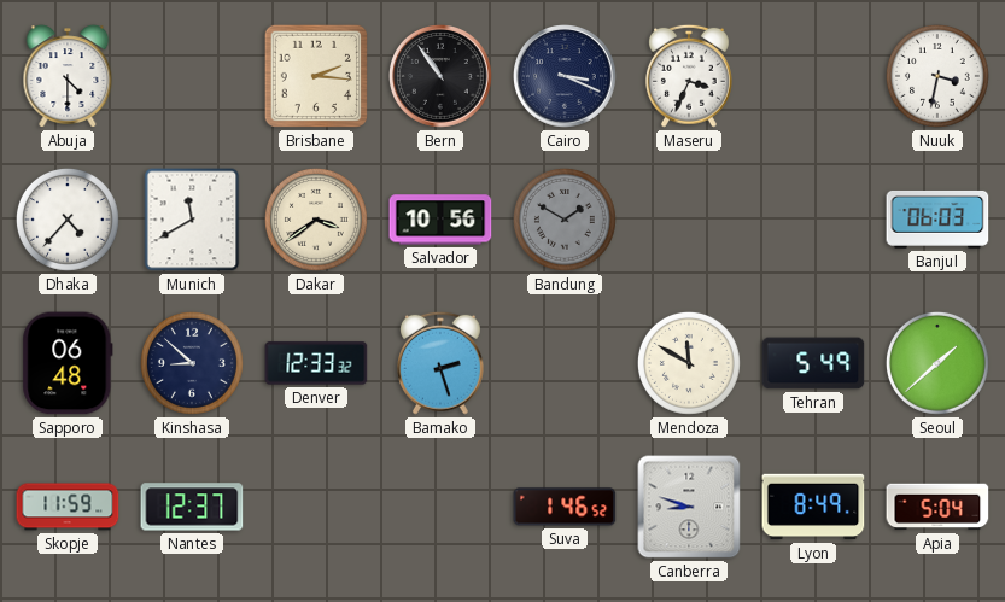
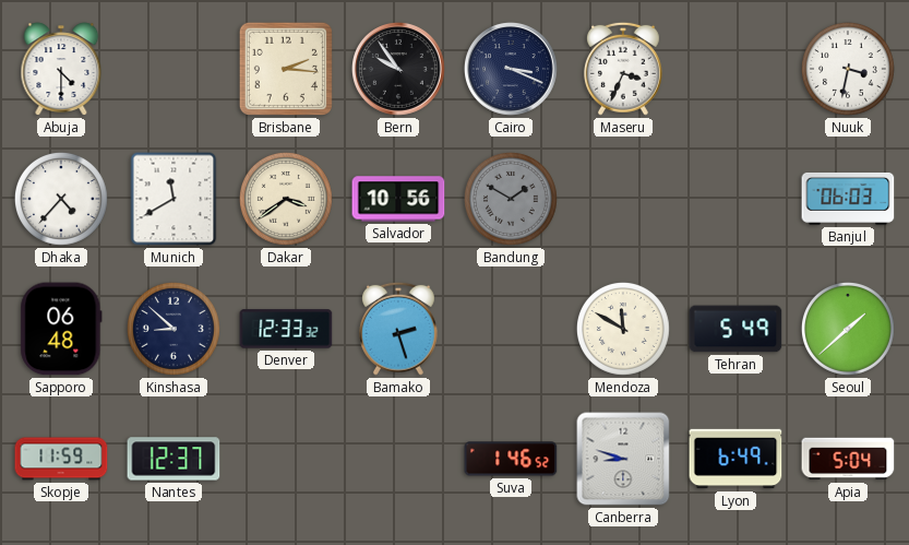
Bern: 10:54 -> 9:54 (399, 70)
Lyon: 8:49 -> 6:49 (735, 459)
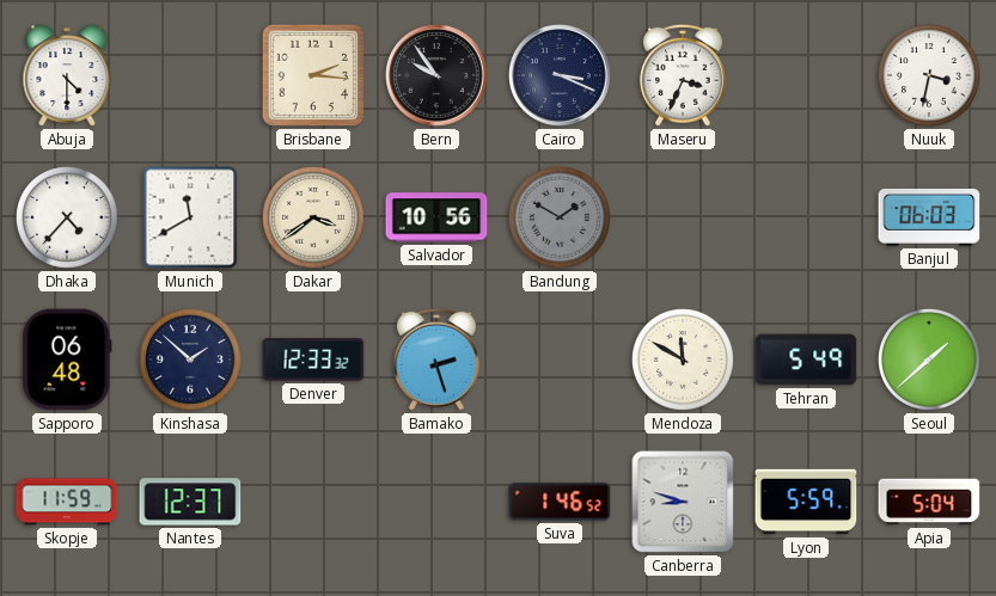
Kinshasa: 8:52 -> 1:52 (190, 360)
Lyon: 6:49 -> 5:59 (806, 502)
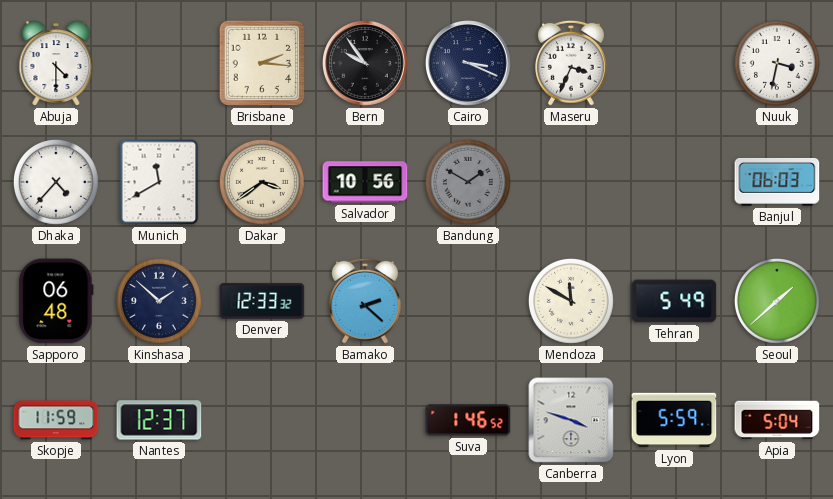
Bamako: 2:27 -> 2:22 (365, 301)
Canberra: 8:48 -> 3:48 (571, 420)
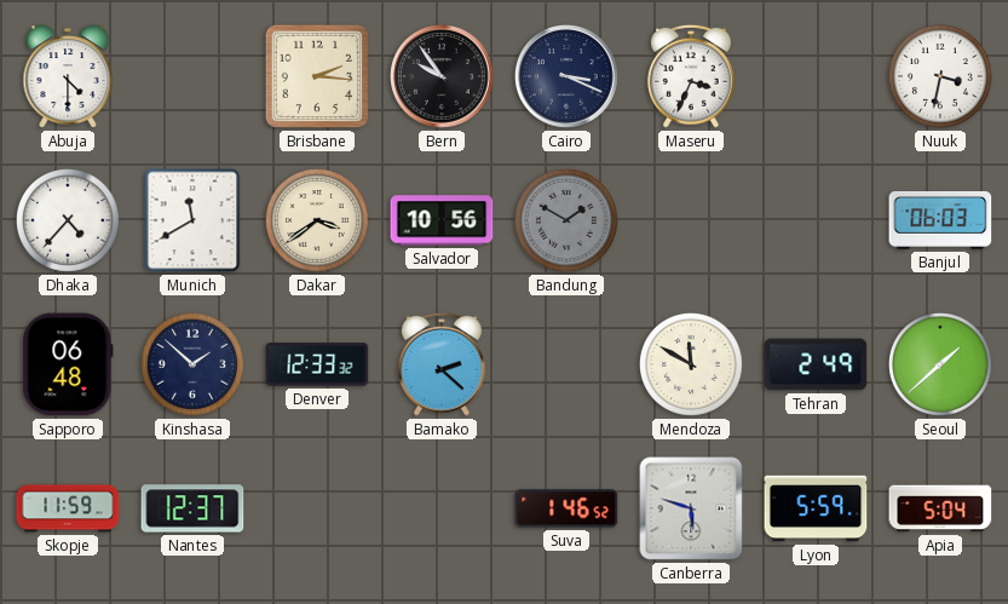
Tehran: 5:49 -> 2:49 (816, 364)
Canberra: 3:48 -> 5:48 (691, 508)
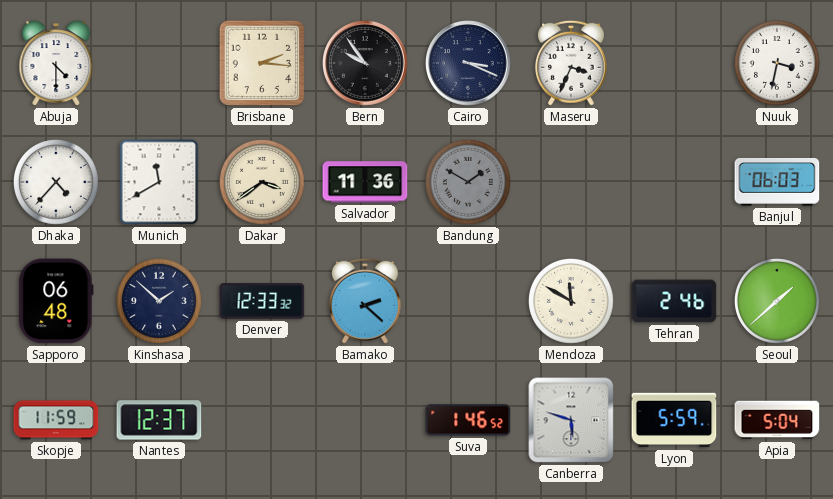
Salvador: 10:56 -> 11:36 (365, 182)
Tehran: 2:49 -> 2:46 (674, 301)
